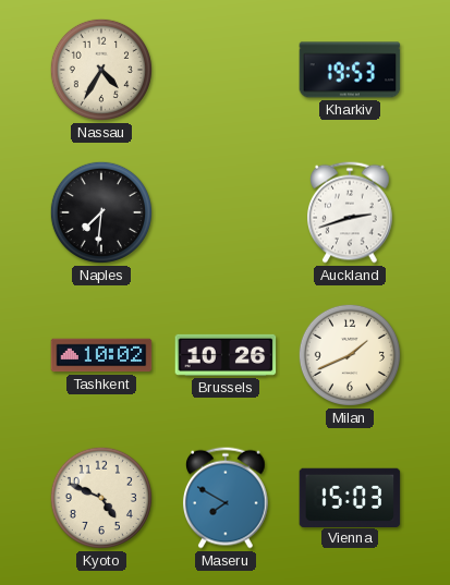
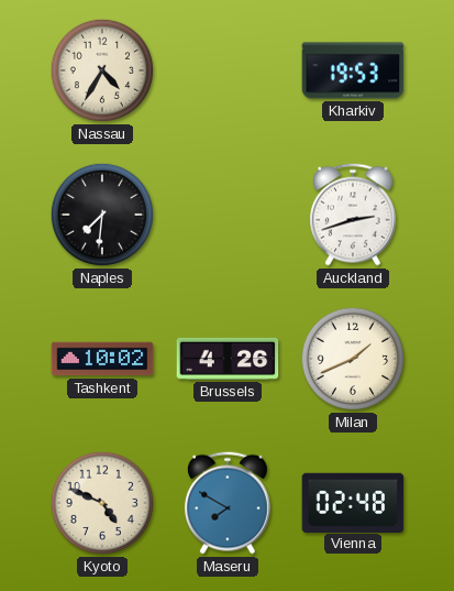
Brussels: 10:26 -> 4:26 (228, 359)
Vienna: 15:03 -> 02:48 (353, 502)
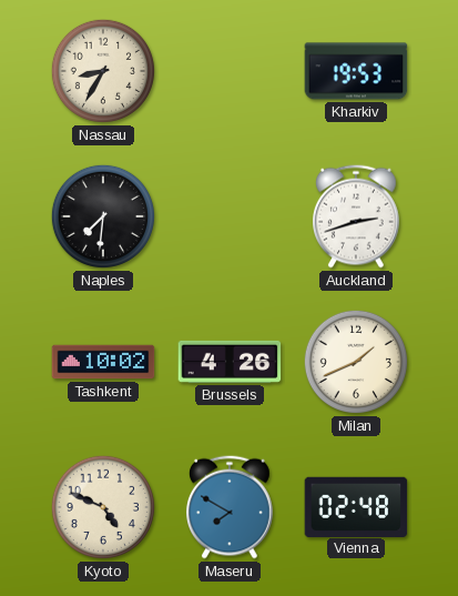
Nassau: 4:35 -> 8:35 (103, 71)
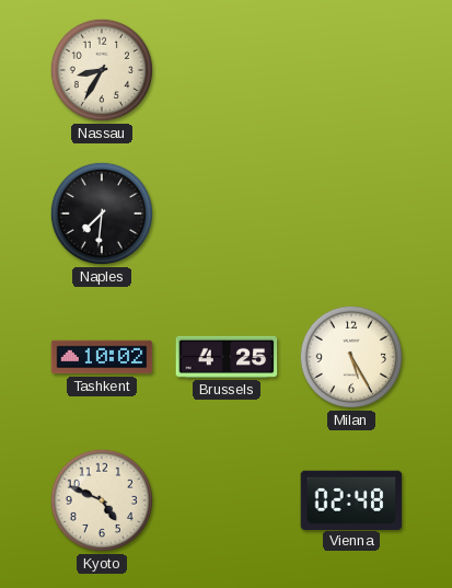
Kharkiv: 19:53 -> none (356, 71)
Auckland: 2:42 -> none (357, 216)
Brussels: 4:26 -> 4:25 (227, 357)
Milan: 1:41 -> 5:25 (351, 357)
Maseru: 7:50 -> none (231, 507)
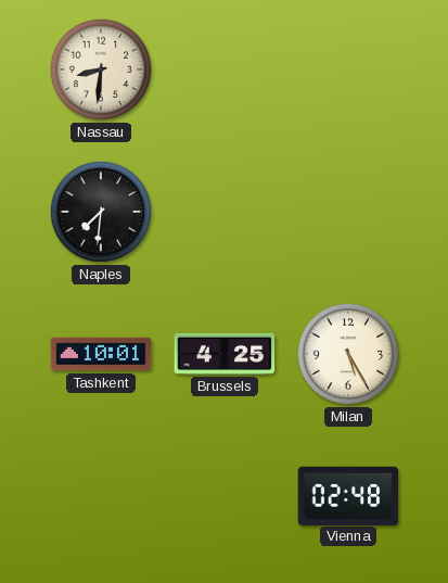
Nassau: 8:35 -> 8:31 (101, 69)
Tashkent: 10:02 -> 10:01 (101, 354)
Kyoto: 4:49 -> none (102, 500)
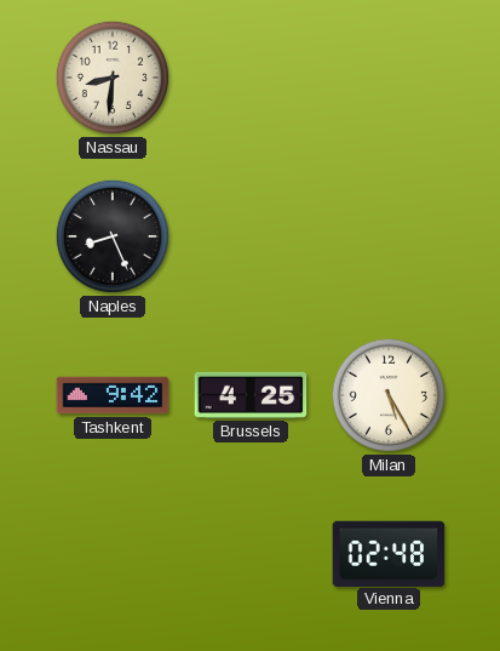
Naples: 7:31 -> 8:26 (113, 236)
Tashkent: 10:01 -> 9:42 (113, 395)
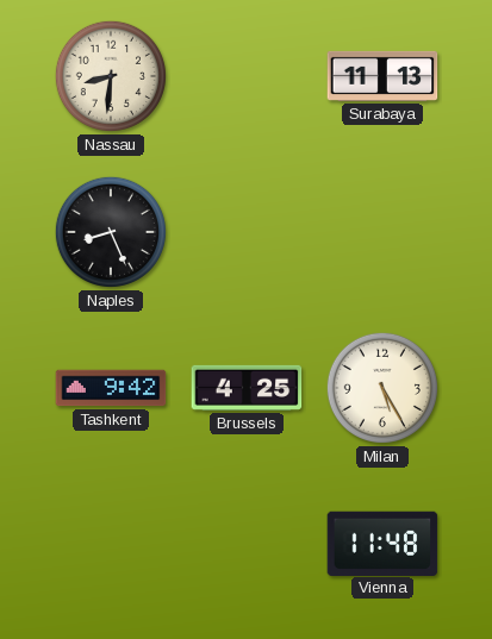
Surabaya: none -> 11:13 (382, 76)
Vienna: 02:48 -> 11:48 (382, 543)
